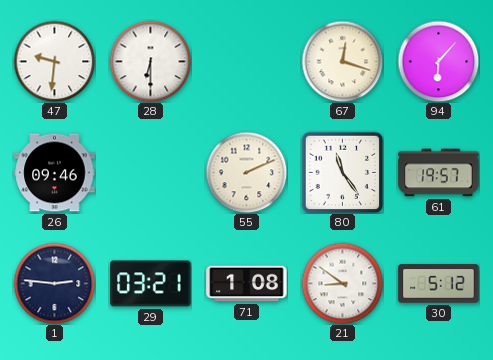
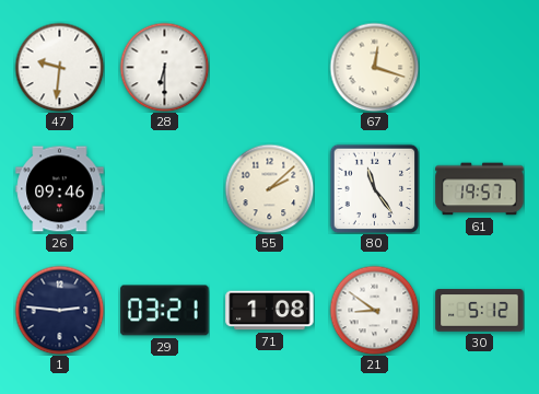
94: 6:07 -> none (438, 61)
55: 2:11 -> 2:08 (269, 188)
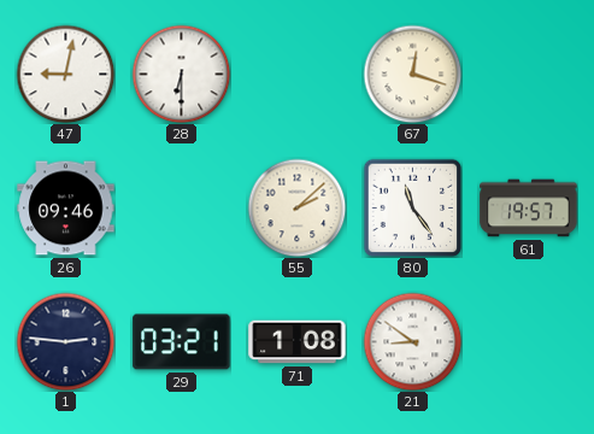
47: 9:31 -> 9:02 (65, 74)
30: 5:12 -> none (480, 311)
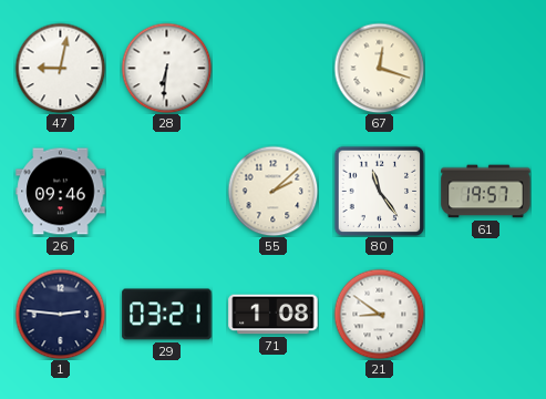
28: 6:30 -> 6:31 (166, 68)
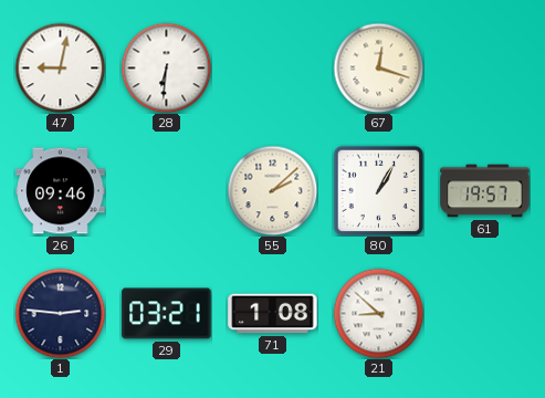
80: 11:24 -> 1:05 (378, 190)
21: 8:51 -> 8:52 (378, 313)
